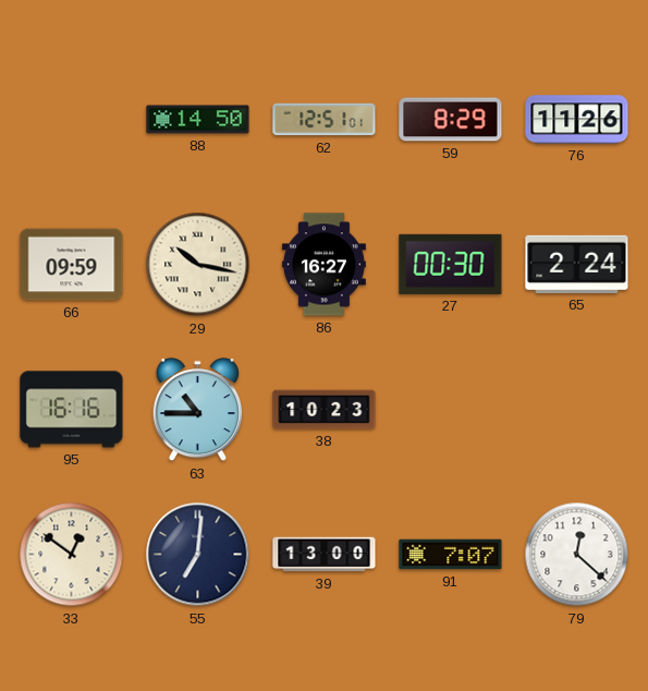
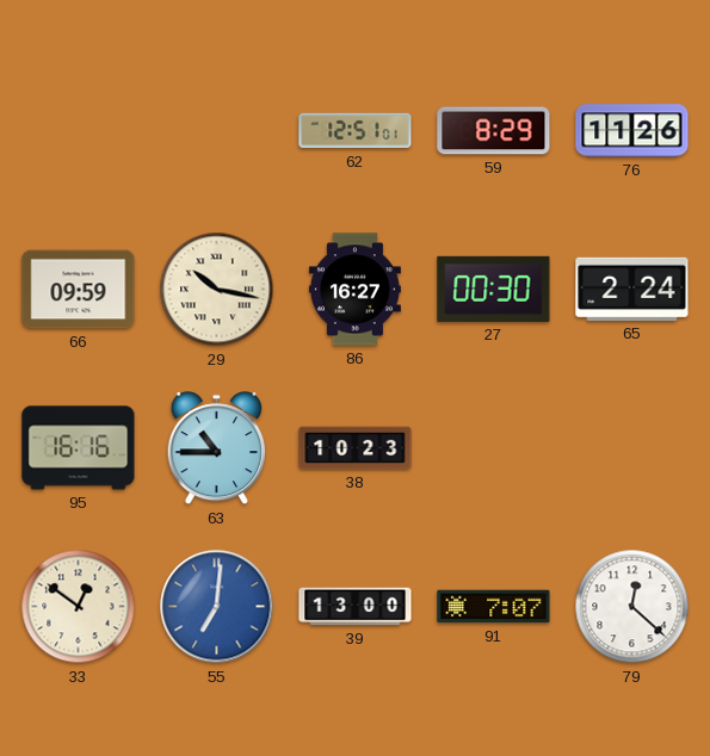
88: 14:50 -> none (198, 120)
55 dial: navy -> blue (217, 607)
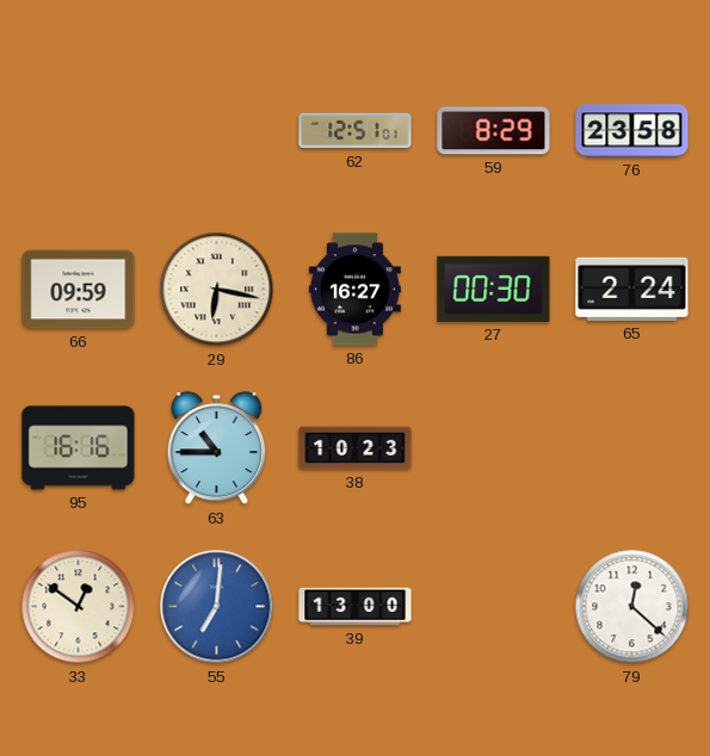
76: 11:26 -> 23:58 (632, 131)
29: 10:17 -> 6:17 (217, 290)
91: 7:07 -> none (494, 607)
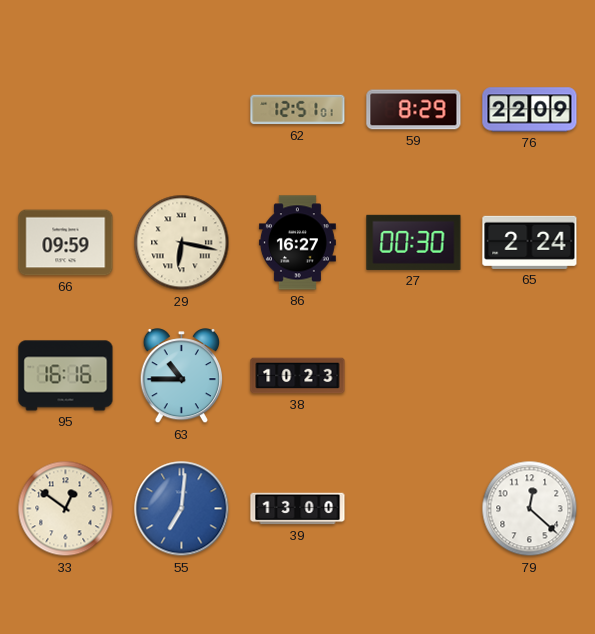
76: 23:58 -> 22:09 (530, 110)
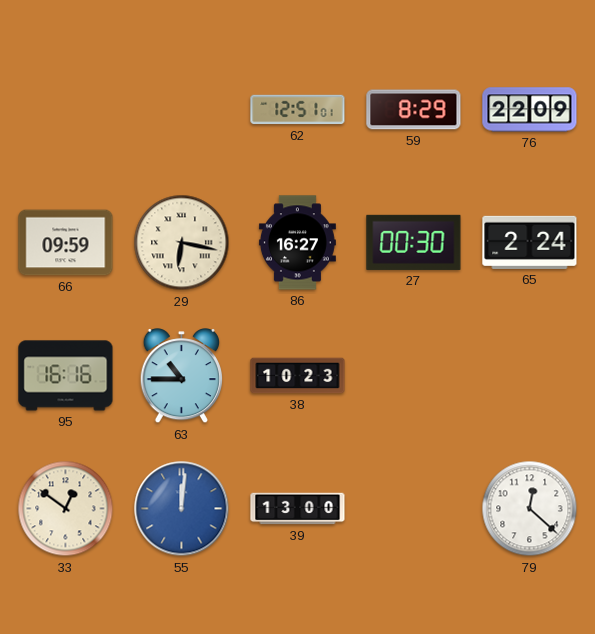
55: 7:01 -> 12:01 (182, 509)
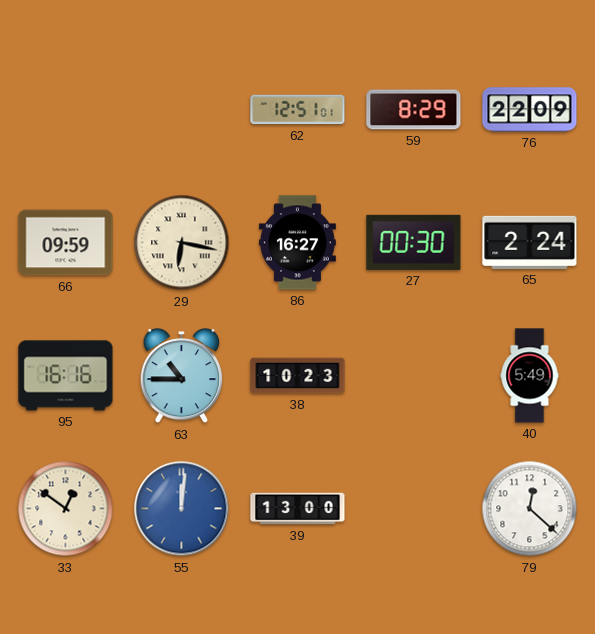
40: none -> 5:49 (530, 376)
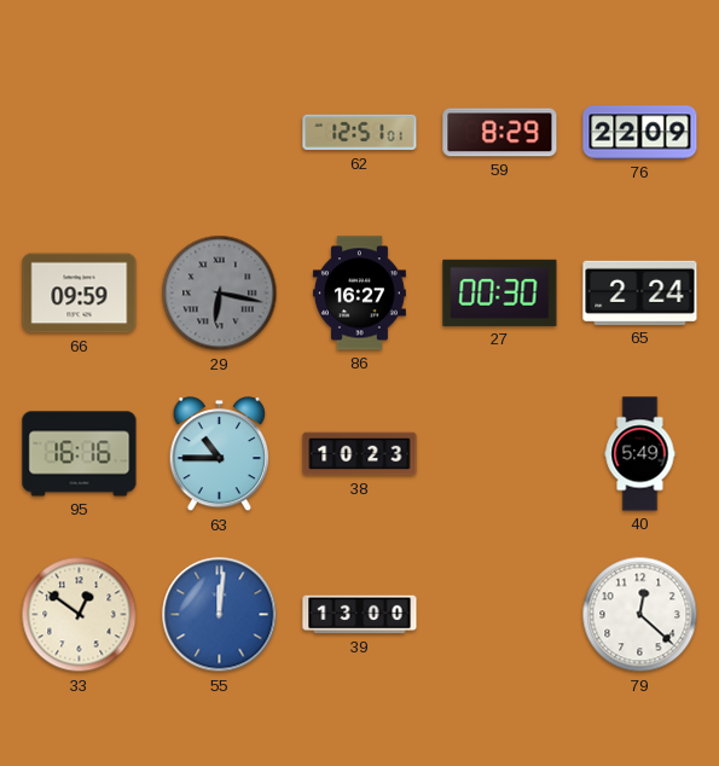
29 dial: cream -> grey (220, 294)
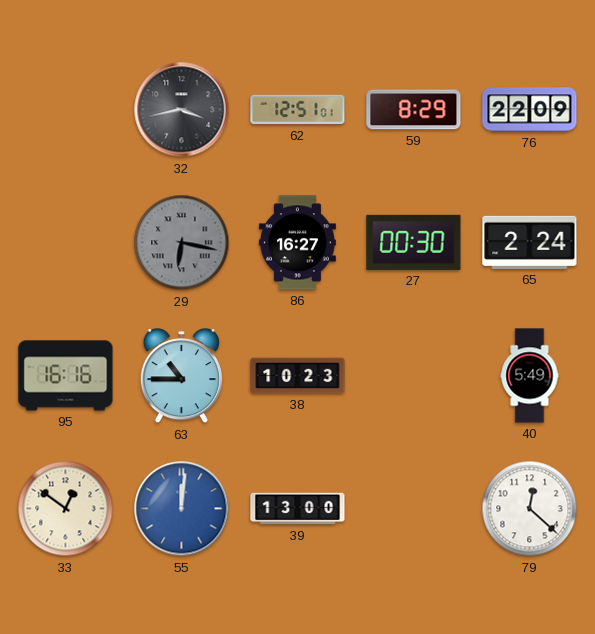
32: none -> 3:43 (182, 110)
66: 09:59 -> none (80, 294)
